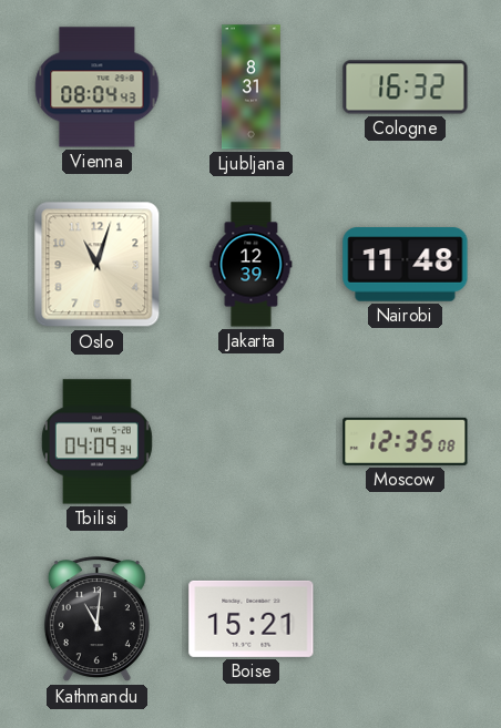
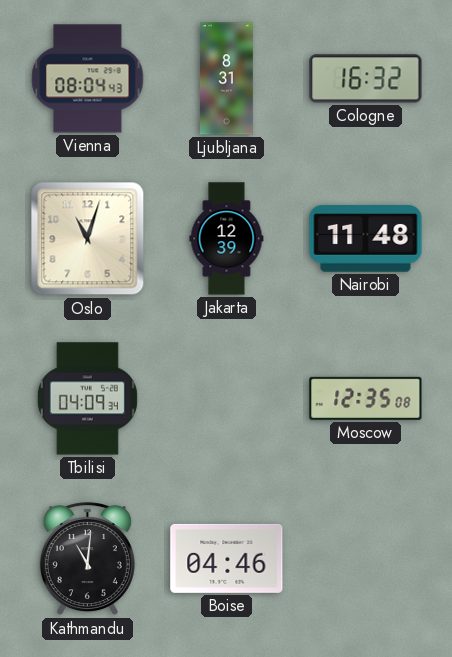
Boise: 15:21 -> 04:46 (227, 558)
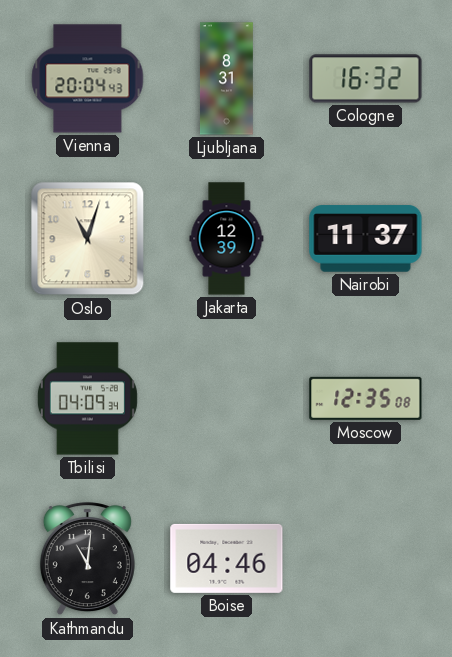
Vienna: 08:04 -> 20:04 (88, 79)
Nairobi: 11:48 -> 11:37 (366, 239)
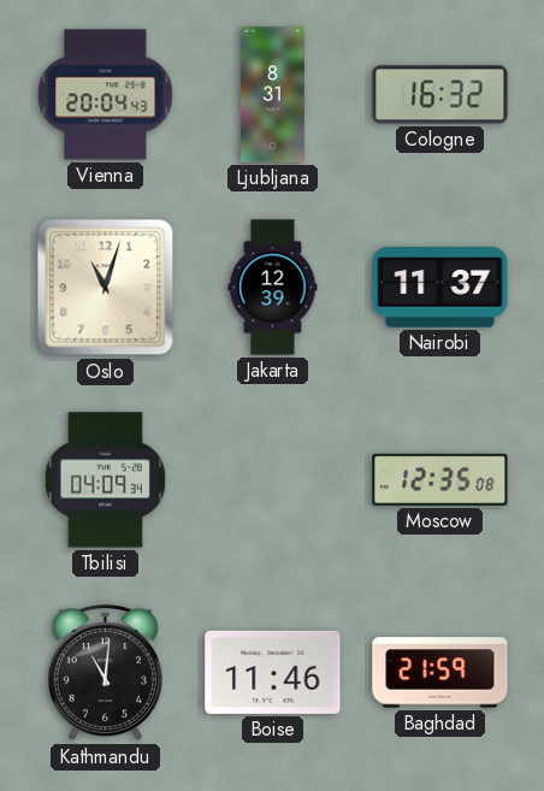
Boise: 04:46 -> 11:46 (273, 672)
Baghdad: none -> 21:59 (440, 673)
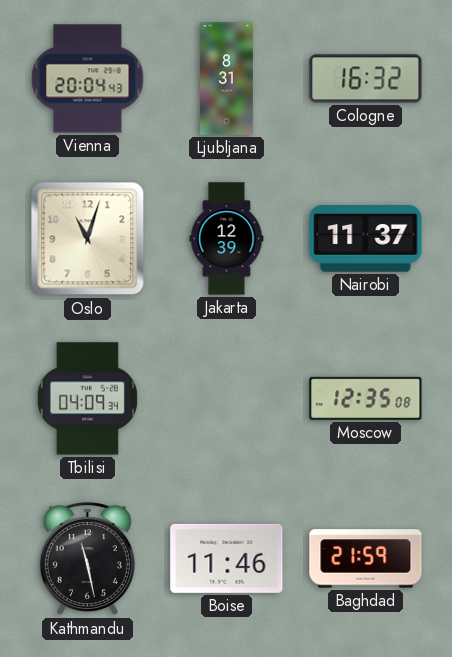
Kathmandu: 11:01 -> 11:28 (87, 559)
